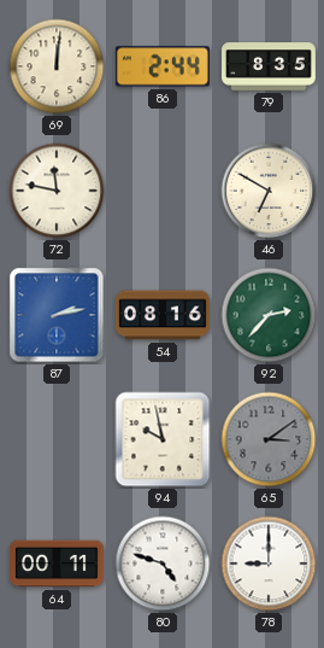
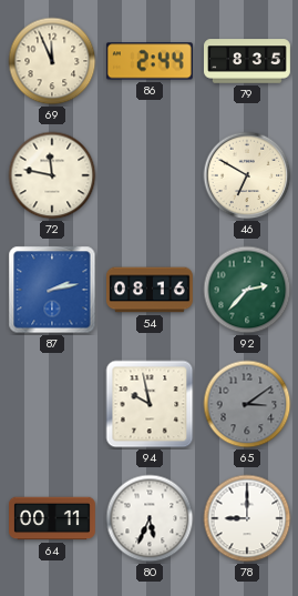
69: 12:01 -> 11:56 (52, 61)
80: 4:48 -> 5:34 (150, 518)
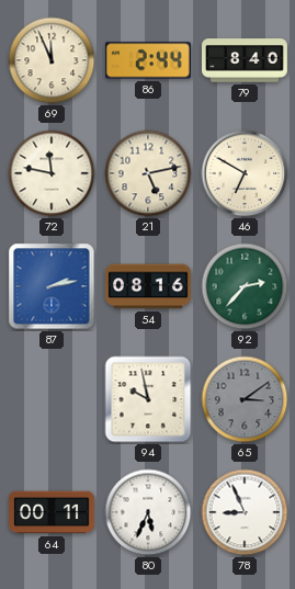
79: 8:35 -> 8:40 (246, 60)
21: none -> 5:13 (148, 173)
78: 9:00 -> 8:56 (245, 512)
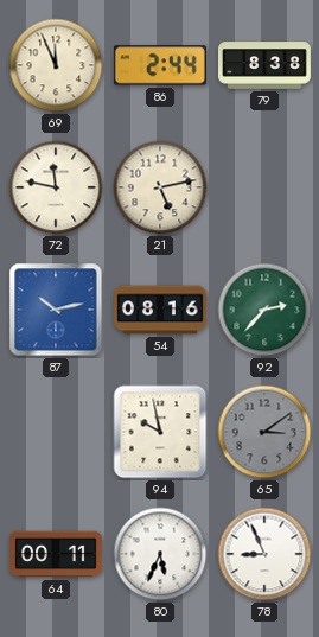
79: 8:40 -> 8:38 (266, 65)
46: 6:50 -> none (245, 173)
87: 2:13 -> 10:13 (56, 310)
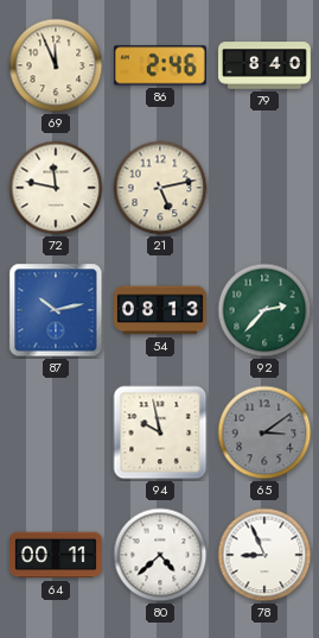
86: 2:44 -> 2:46 (160, 65)
79: 8:38 -> 8:40 (266, 65)
54: 08:16 -> 08:13 (161, 310)
80: 5:34 -> 4:38 (160, 555)
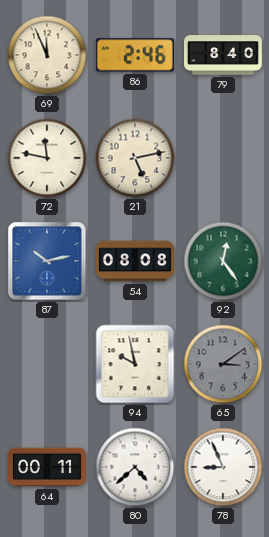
54: 08:13 -> 08:08 (136, 261)
92: 2:37 -> 12:24 (223, 261)
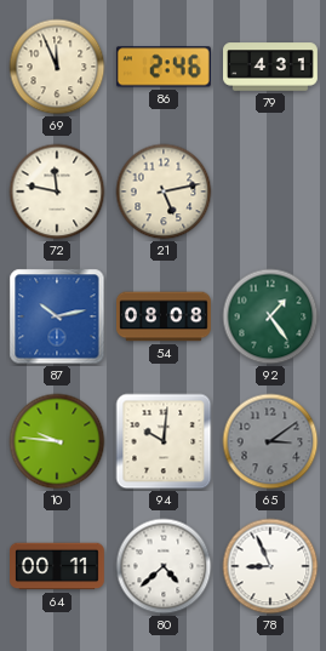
79: 8:40 -> 4:31 (271, 67)
92: 12:24 -> 1:24 (270, 316)
10: none -> 9:46 (57, 441)
94: 9:58 -> 10:01 (164, 441)
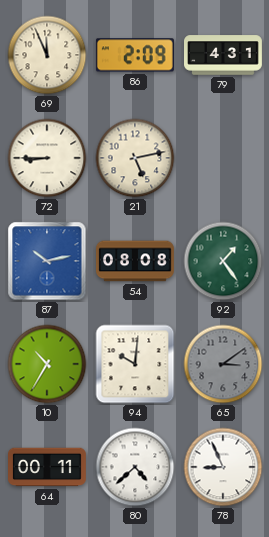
86: 2:46 -> 2:09 (135, 55)
72: 11:47 -> 8:45 (47, 158)
10: 9:46 -> 10:35 (47, 364)
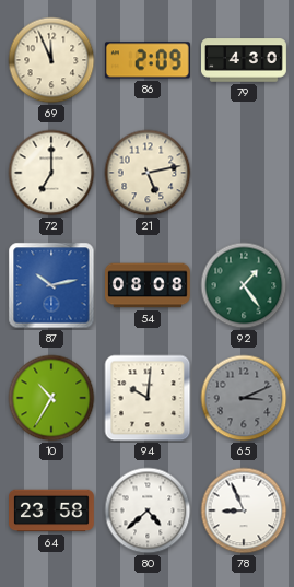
79: 4:31 -> 4:30 (245, 60)
72: 8:45 -> 7:00 (51, 173)
65: 3:09 -> 3:11 (244, 398)
64: 00:11 -> 23:58 (52, 510)
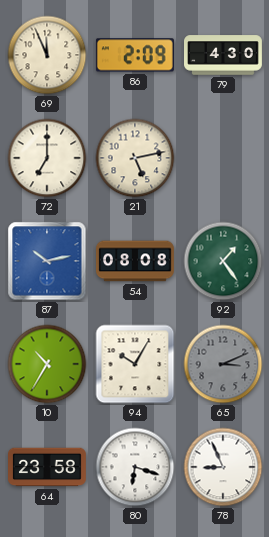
94: 10:01 -> 10:05 (135, 364)
80: 4:38 -> 6:18 (135, 467)
